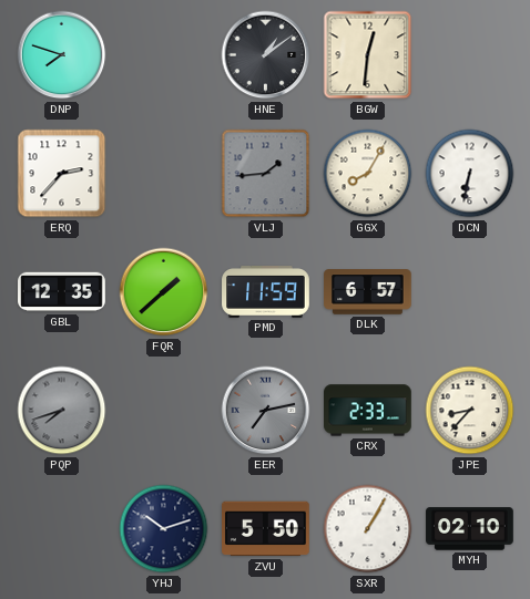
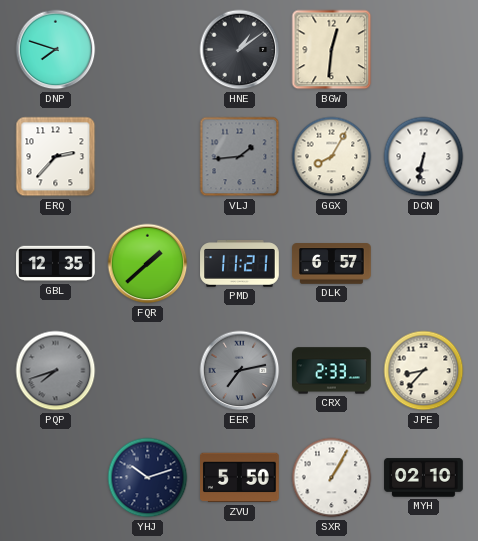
PMD: 11:59 -> 11:21 (240, 264)
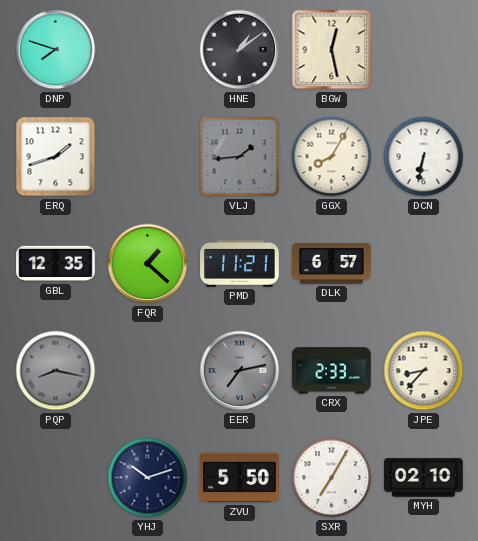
BGW: 12:31 -> 12:28 (332, 50)
ERQ: 2:37 -> 1:42 (56, 157)
FQR: 1:38 -> 1:22 (148, 264)
PQP: 7:42 -> 8:17 (56, 371)
SXR: 1:05 -> 7:05 (332, 478)
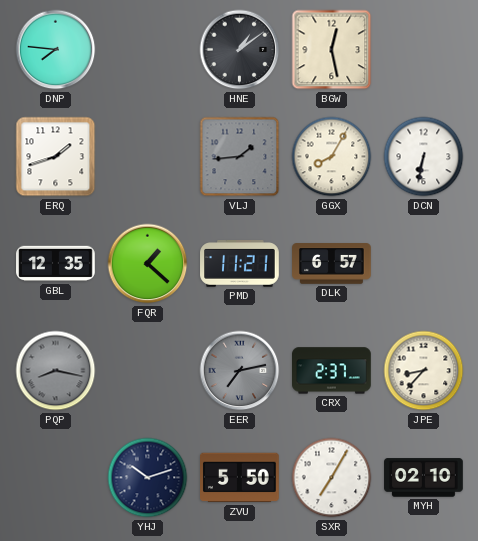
DNP: 7:48 -> 7:46 (56, 50)
CRX: 2:33 -> 2:37 (332, 371)
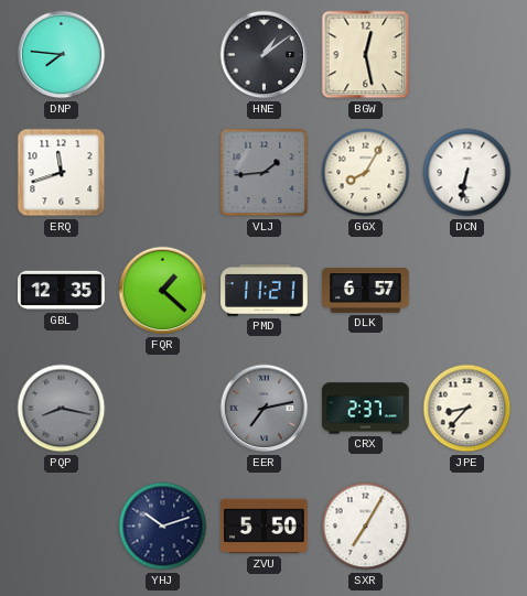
ERQ: 1:42 -> 11:42 (62, 173)
MYH: 02:10 -> none (424, 478)
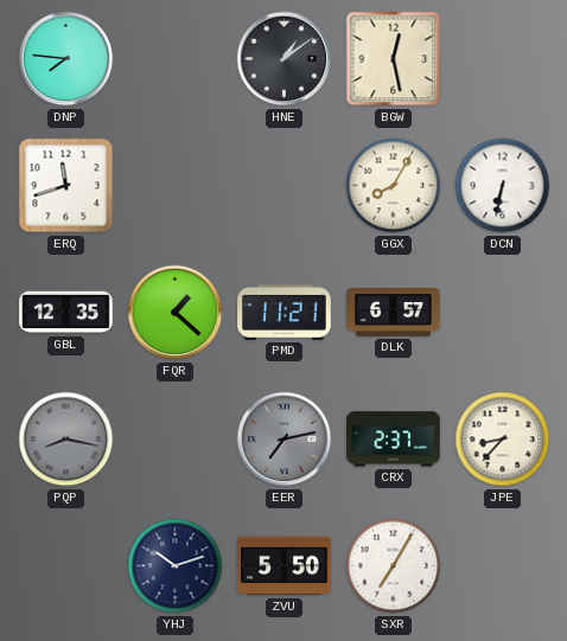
VLJ: 1:44 -> none (265, 173)
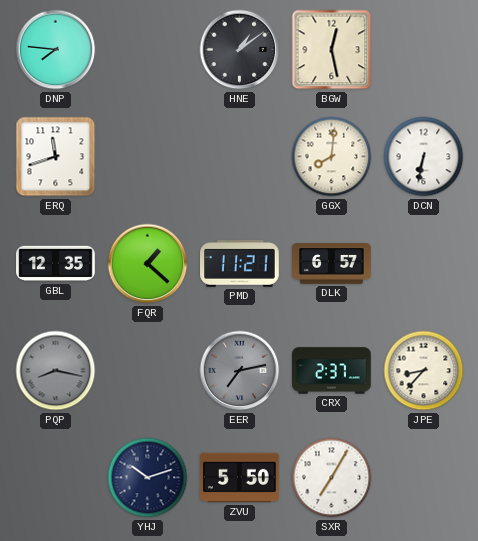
GGX: 8:05 -> 8:01 (332, 157)
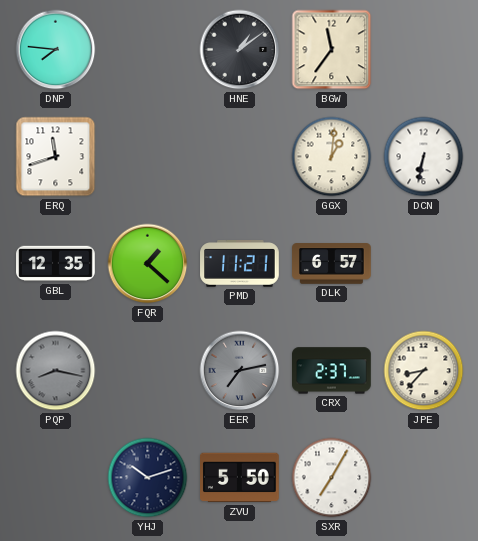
BGW: 12:28 -> 11:36 (332, 50)
GGX: 8:01 -> 1:01 (332, 157)
